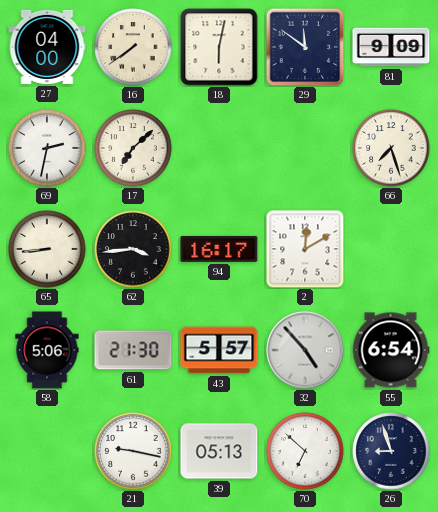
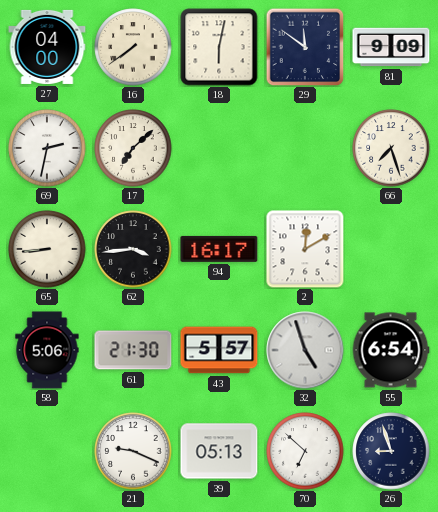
32: 4:53 -> 4:57 (305, 350)
21: 9:17 -> 9:19 (133, 451)
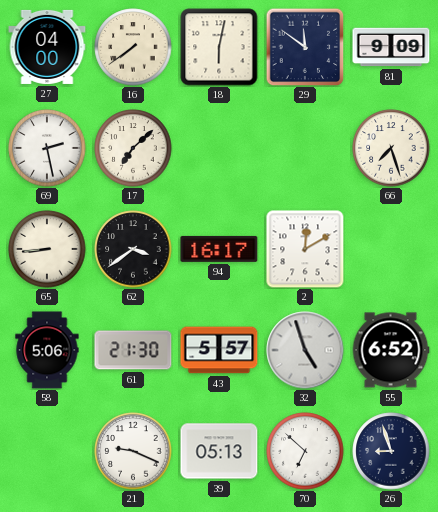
69: 2:32 -> 2:28 (47, 148)
62: 3:44 -> 3:39 (133, 249)
55: 6:54 -> 6:52 (391, 350)
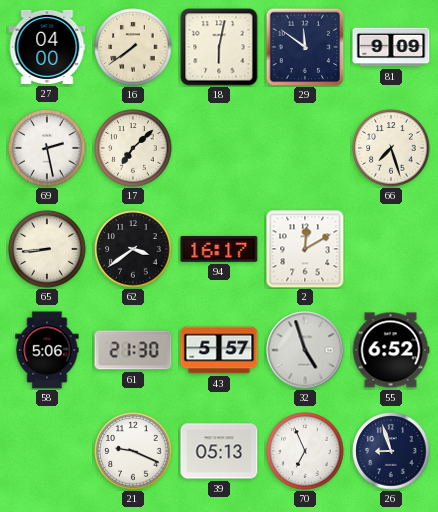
70: 6:52 -> 6:56 (305, 451)
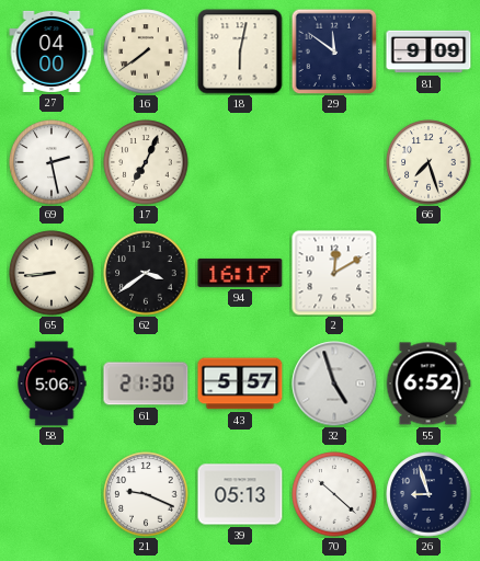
17: 7:08 -> 7:04 (146, 162)
70: 6:56 -> 10:22 (334, 494)
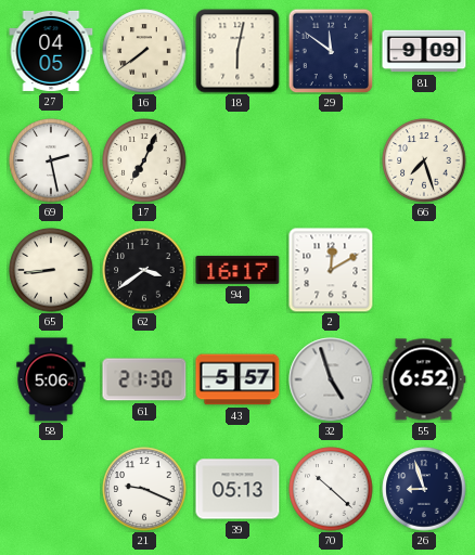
27: 04:00 -> 04:05 (51, 51)
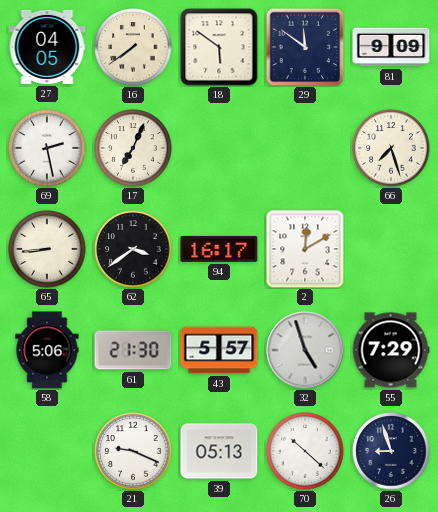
18: 6:02 -> 5:51 (219, 47)
55: 6:52 -> 7:29 (391, 350)
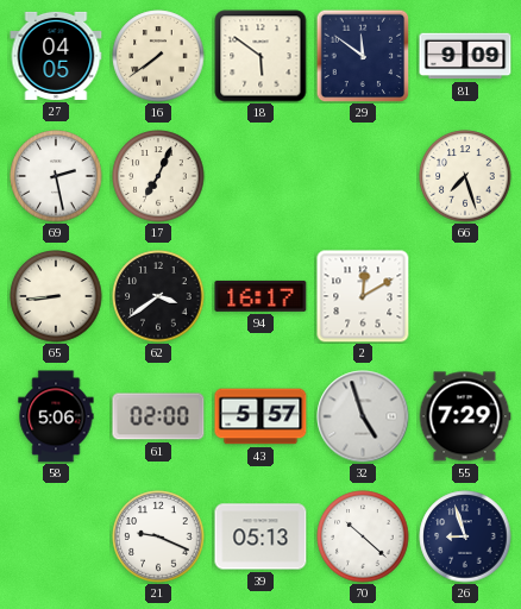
61: 21:30 -> 02:00 (158, 416)
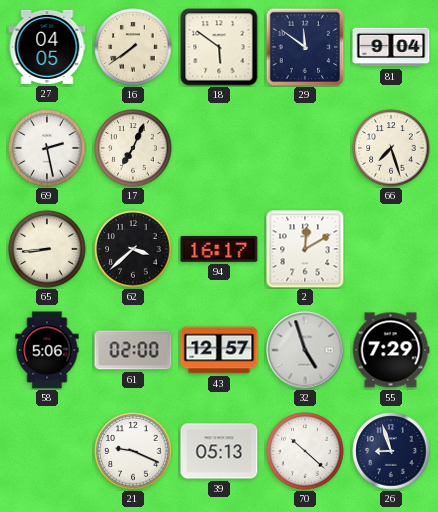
81: 9:09 -> 9:04 (391, 47)
62: 3:39 -> 3:38 (133, 249)
43: 5:57 -> 12:57 (219, 350)
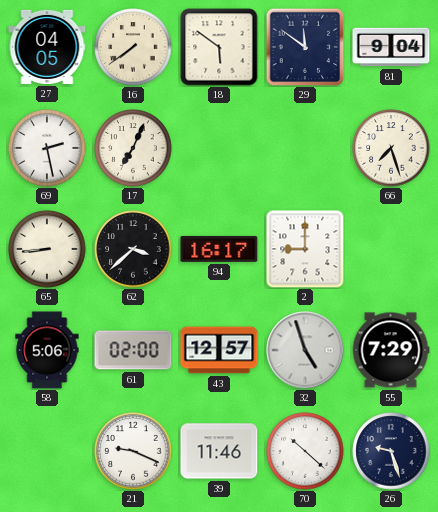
2: 12:10 -> 9:00 (305, 249)
39: 05:13 -> 11:46 (219, 451)
26: 8:57 -> 9:27 (391, 451)
